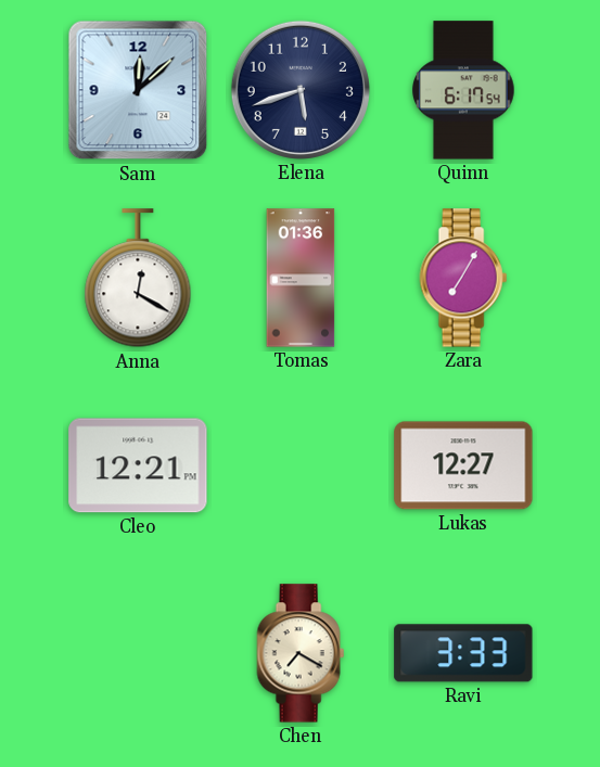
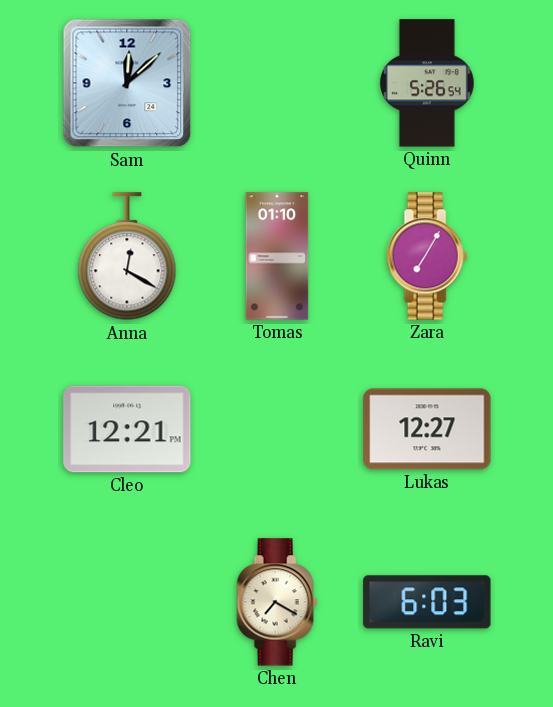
Elena: 5:42 -> none (301, 90)
Quinn: 6:17 -> 5:26 (428, 83)
Tomas: 01:36 -> 01:10 (277, 256)
Ravi: 3:33 -> 6:03 (427, 602)
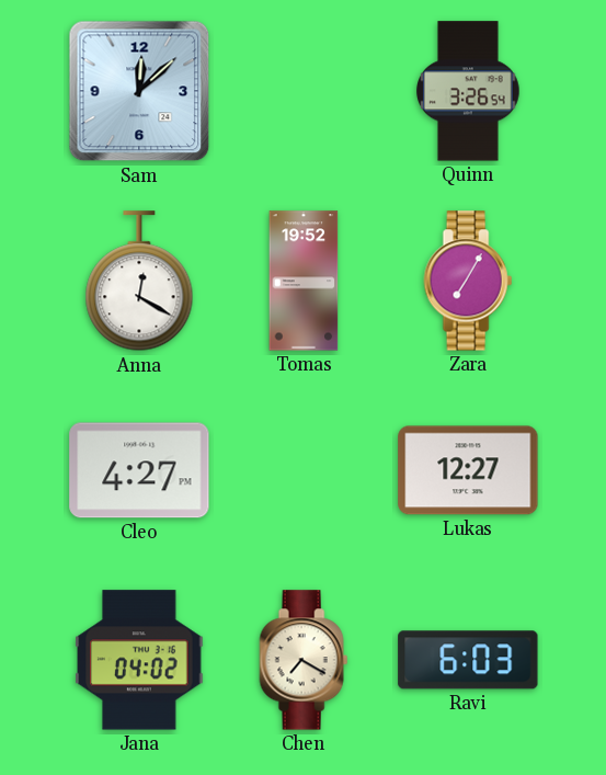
Quinn: 5:26 -> 3:26 (469, 91)
Tomas: 01:10 -> 19:52 (304, 281)
Cleo: 12:21 -> 4:27 (139, 470)
Jana: none -> 04:02 (139, 660)
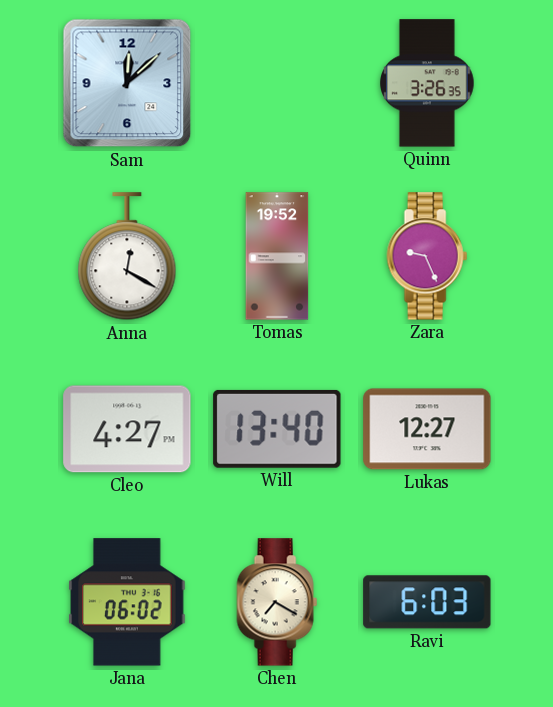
Quinn: 3:26:54 -> 3:26:35 (428, 83)
Zara: 7:05 -> 9:26 (427, 256)
Will: none -> 13:40 (277, 429)
Jana: 04:02 -> 06:02 (127, 602)
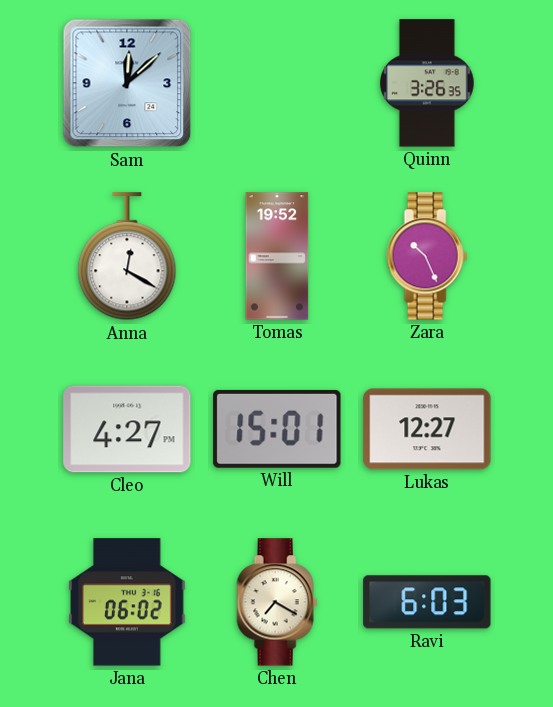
Zara: 9:26 -> 10:26 (427, 256)
Will: 13:40 -> 15:01 (277, 429)
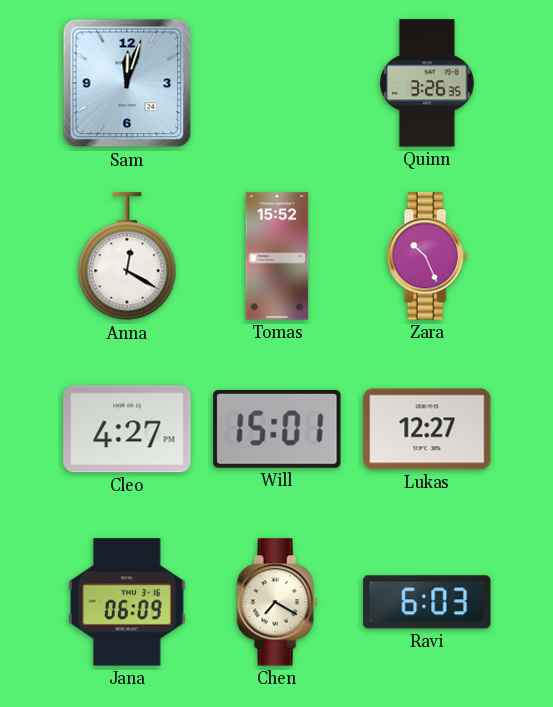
Sam: 12:08 -> 12:03 (127, 83)
Tomas: 19:52 -> 15:52 (277, 256)
Jana: 06:02 -> 06:09 (127, 602)
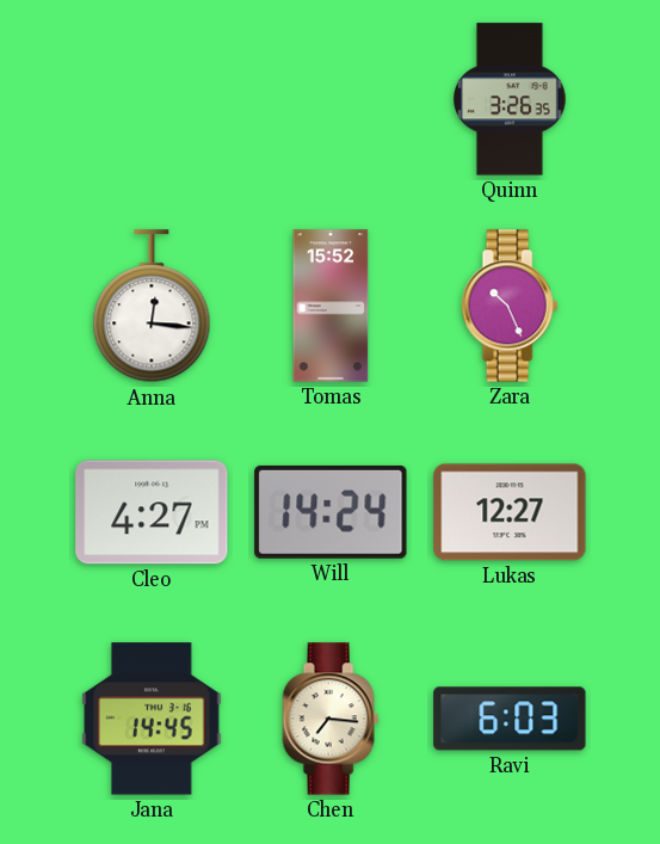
Sam: 12:03 -> none (127, 83)
Anna: 12:20 -> 12:16 (152, 307)
Will: 15:01 -> 14:24 (331, 512)
Jana: 06:09 -> 14:45 (152, 719)
Chen: 7:20 -> 7:16 (331, 719)
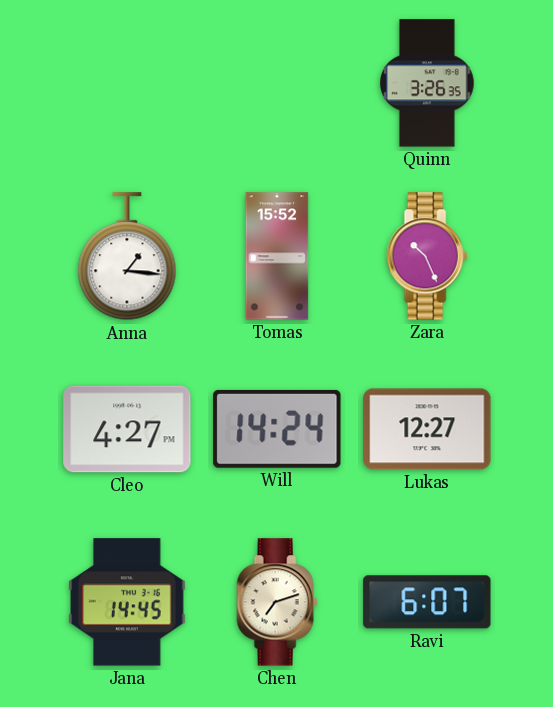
Anna: 12:16 -> 1:16 (127, 257)
Chen: 7:16 -> 7:12 (277, 602)
Ravi: 6:03 -> 6:07 (427, 602)
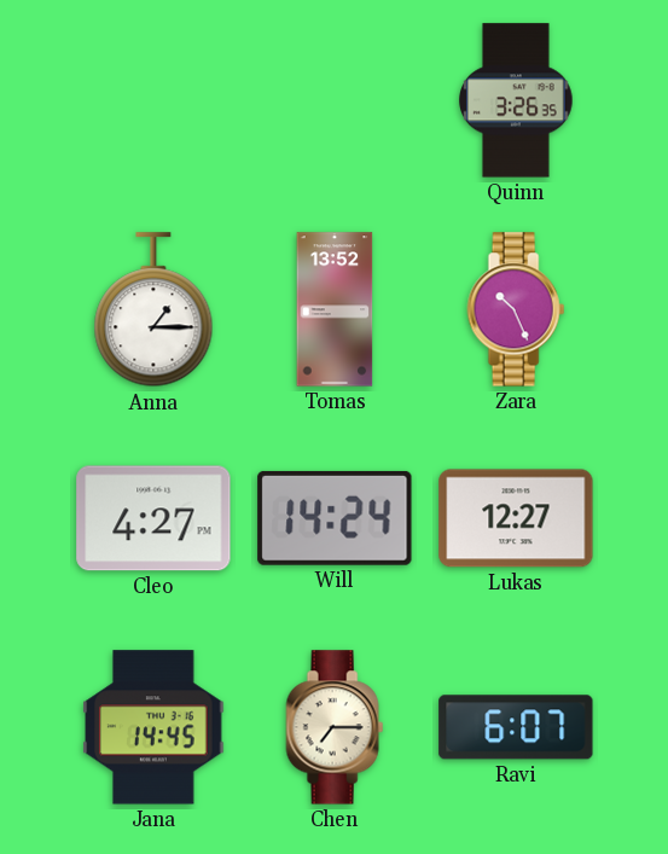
Anna: 1:16 -> 1:15 (153, 310)
Tomas: 15:52 -> 13:52 (335, 309)
Chen: 7:12 -> 7:15 (335, 727)
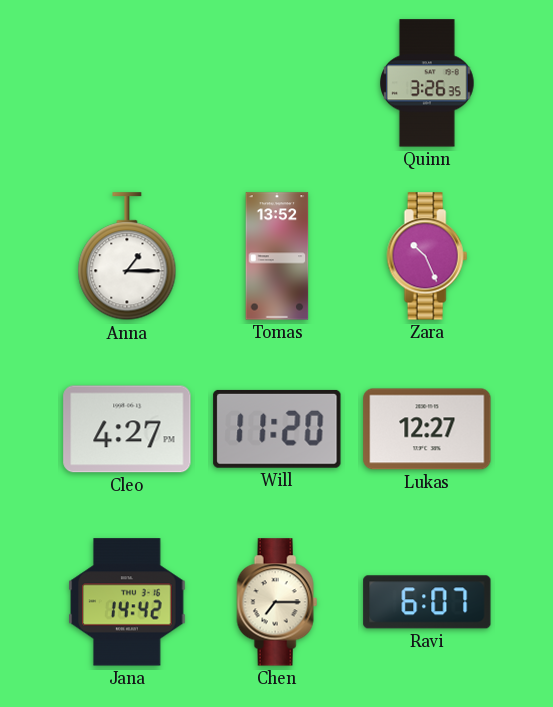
Will: 14:24 -> 11:20 (277, 429)
Jana: 14:45 -> 14:42 (127, 602)
